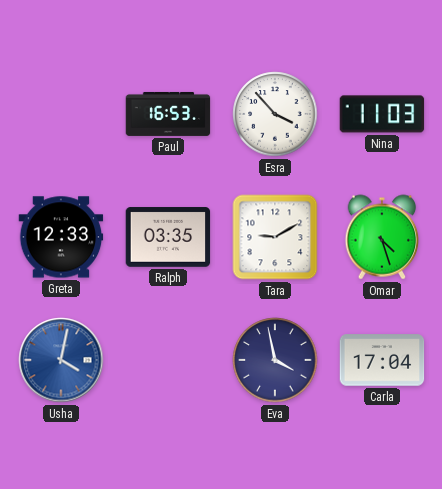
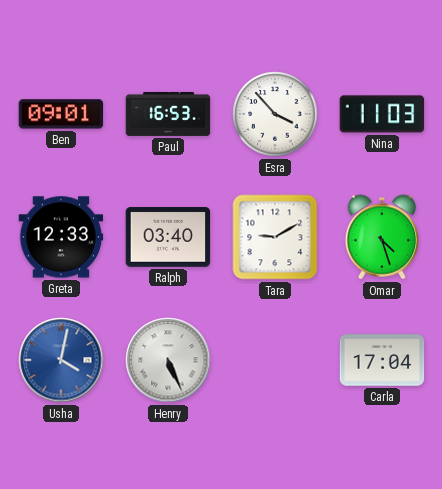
Ben: none -> 09:01 (61, 114)
Ralph: 03:35 -> 03:40 (168, 237)
Henry: none -> 5:26 (168, 360)
Eva: 3:58 -> none (275, 360)
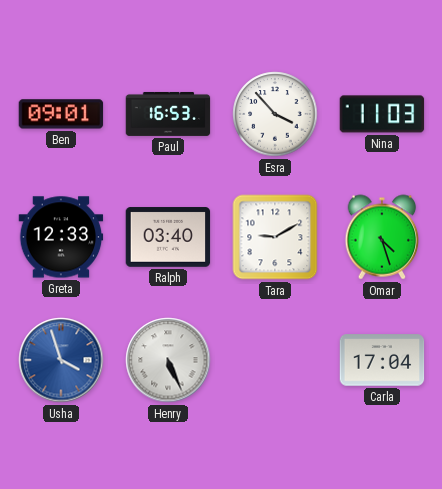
Usha: 4:02 -> 3:57 (61, 360)
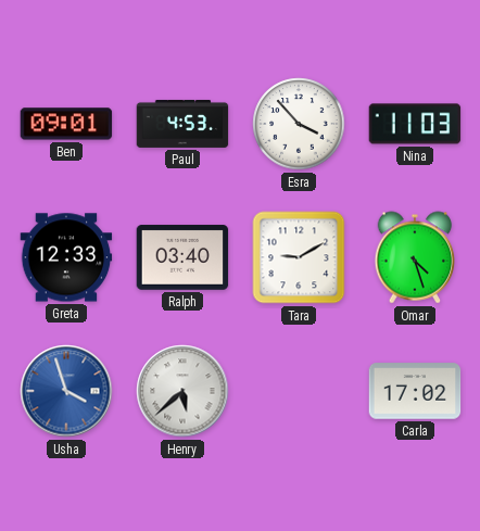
Paul: 16:53 -> 4:53 (182, 124)
Henry: 5:26 -> 5:38 (182, 391)
Carla: 17:04 -> 17:02 (415, 391)
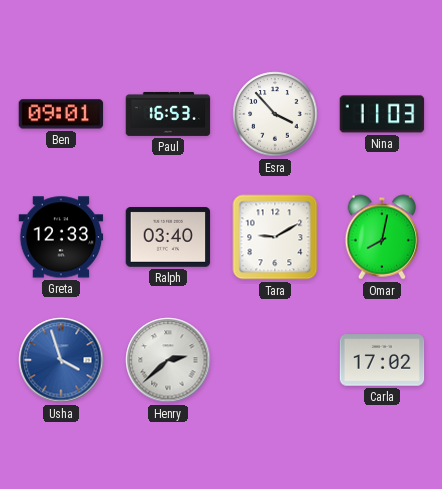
Paul: 4:53 -> 16:53 (168, 114)
Omar: 4:27 -> 8:02 (382, 237)
Henry: 5:38 -> 2:38 (168, 360)
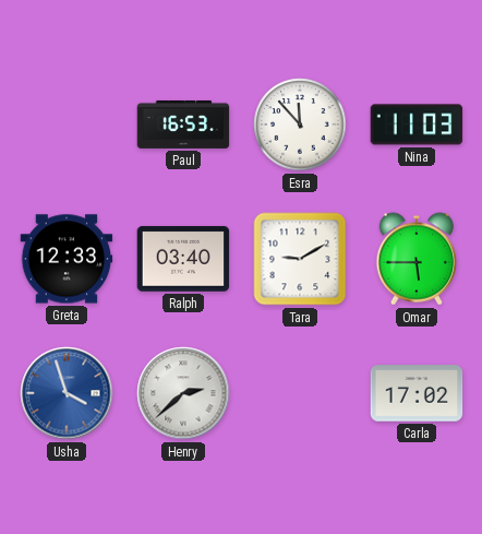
Ben: 09:01 -> none (61, 114)
Esra: 3:53 -> 11:53 (300, 124)
Omar: 8:02 -> 5:45 (417, 259)
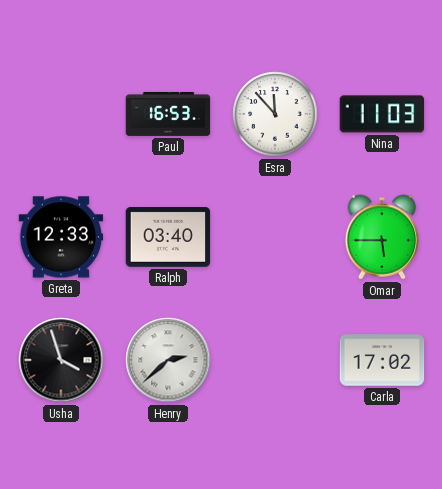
Tara: 9:10 -> none (300, 259)
Usha dial: blue -> black (61, 360)
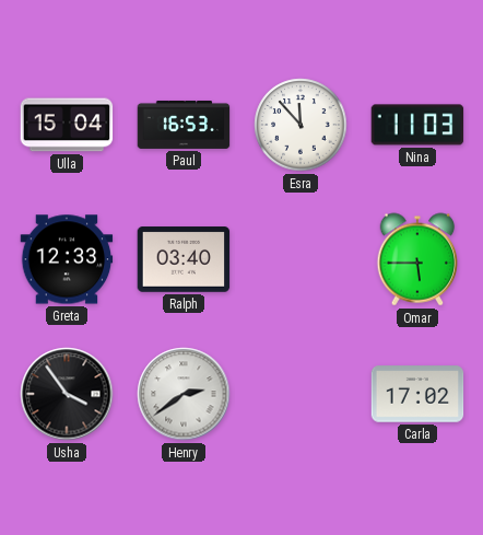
Ulla: none -> 15:04 (67, 125)
Usha: 3:57 -> 3:54 (67, 394)
Henry: 2:38 -> 2:39 (184, 394)
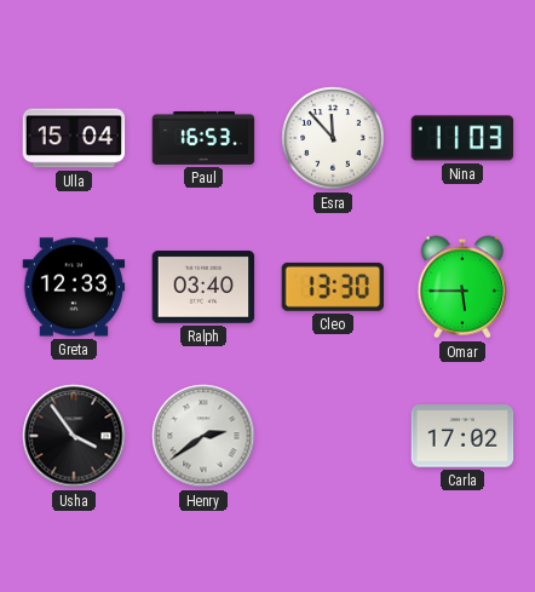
Cleo: none -> 13:30 (333, 287)
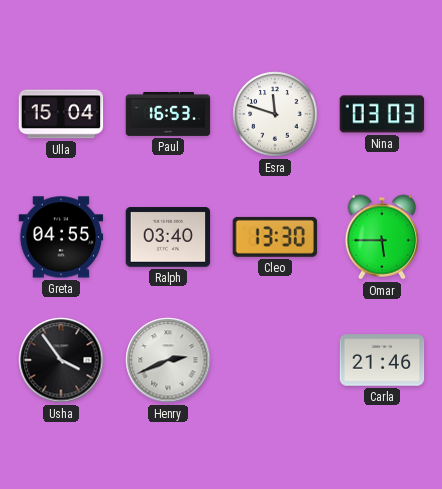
Esra: 11:53 -> 11:48 (275, 114)
Nina: 11:03 -> 03:03 (382, 114)
Greta: 12:33 -> 04:55 (61, 237)
Henry: 2:39 -> 2:41 (168, 360)
Carla: 17:02 -> 21:46 (382, 360)
